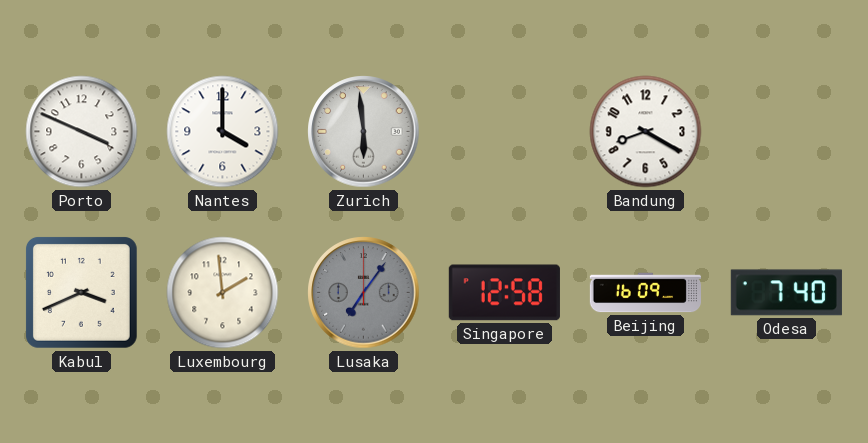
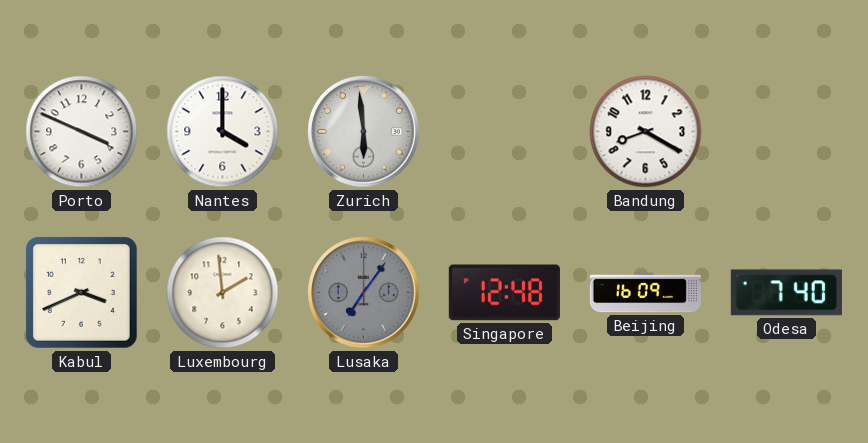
Singapore: 12:58 -> 12:48 (504, 293)
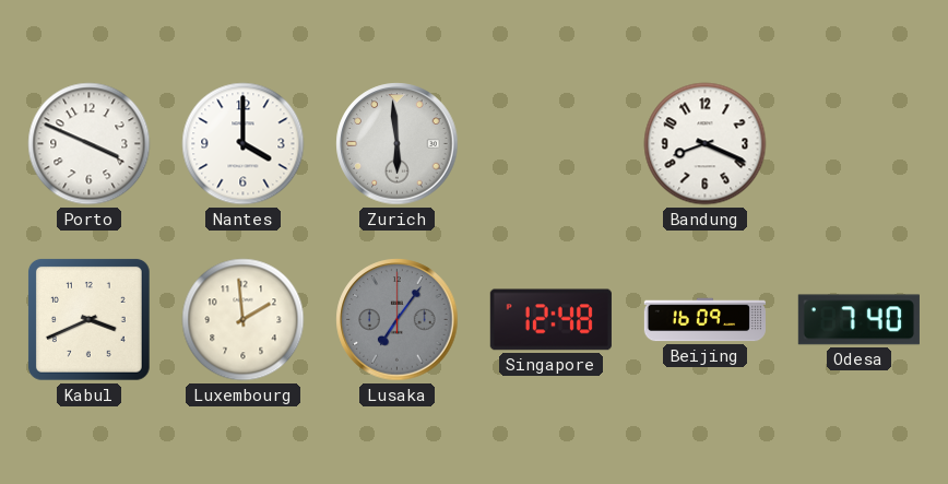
Bandung: 8:20 -> 8:19 (706, 144)
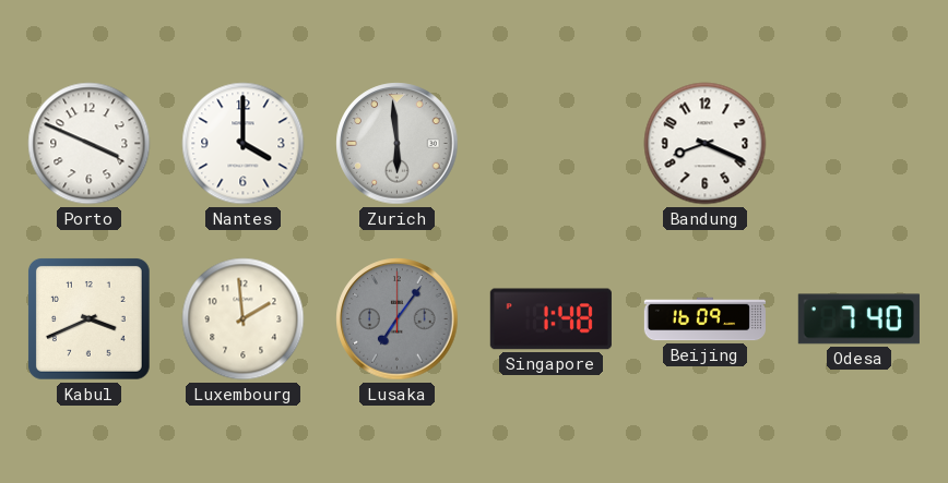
Singapore: 12:48 -> 1:48 (550, 319)
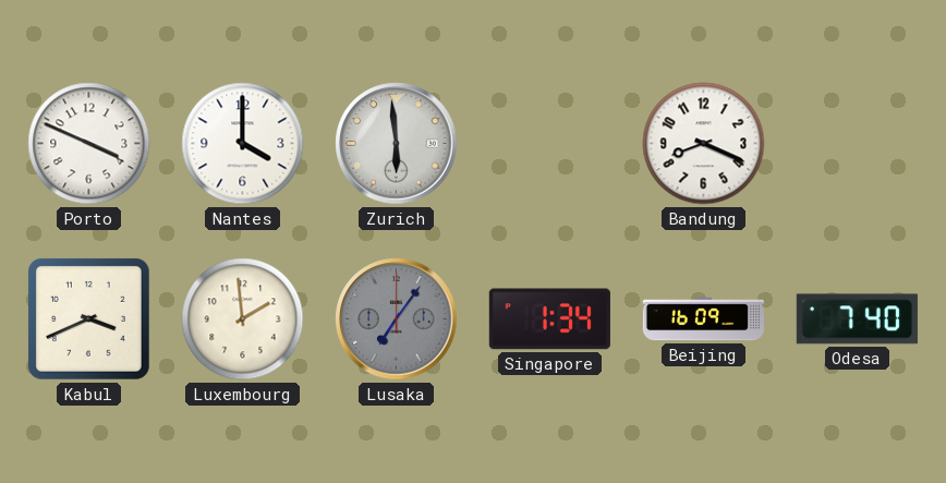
Singapore: 1:48 -> 1:34 (549, 319)
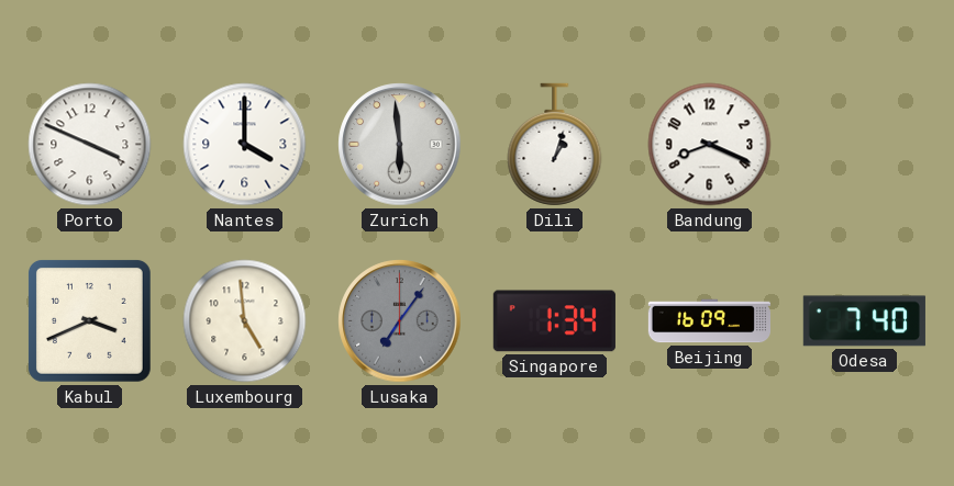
Dili: none -> 1:03 (555, 145)
Luxembourg: 1:59 -> 4:59 (245, 321)
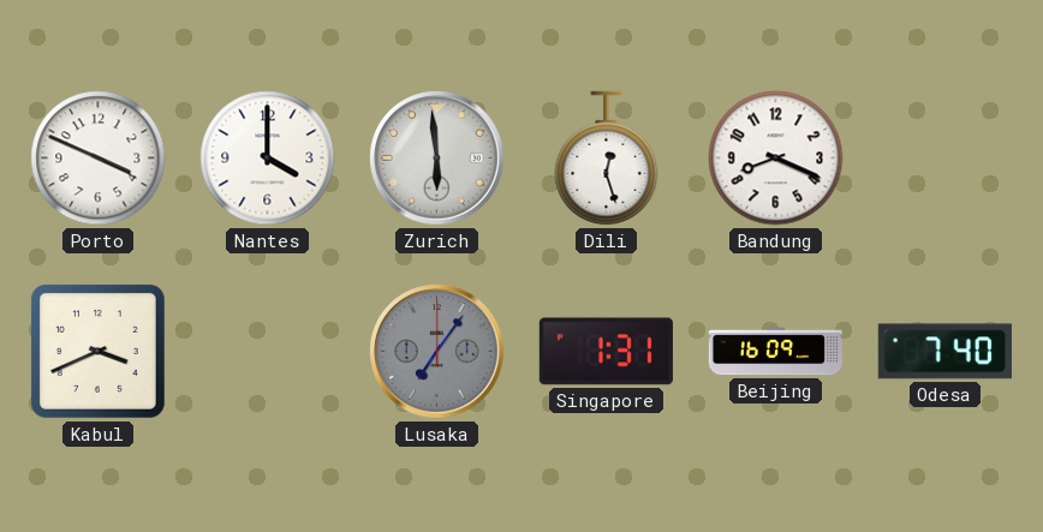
Dili: 1:03 -> 12:27 (607, 159)
Luxembourg: 4:59 -> none (245, 321)
Singapore: 1:34 -> 1:31 (606, 352)
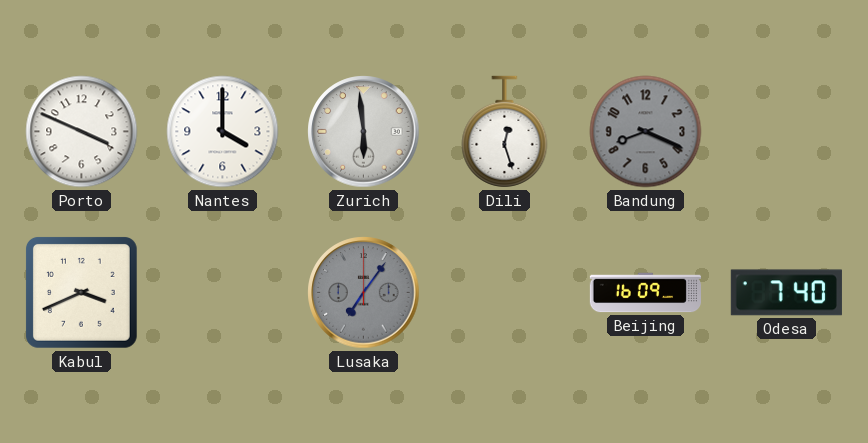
Bandung dial: white -> grey (646, 132)
Singapore: 1:31 -> none (606, 352)
